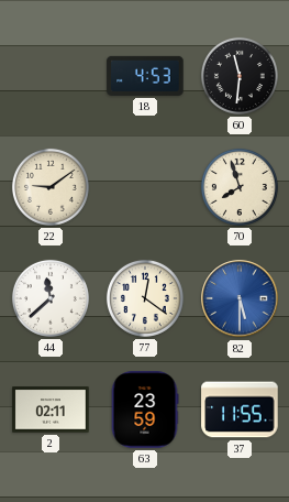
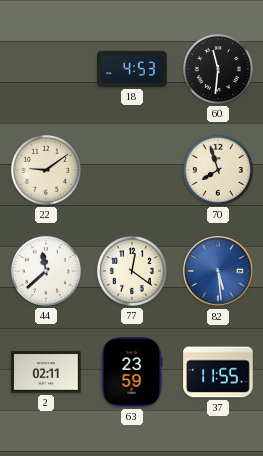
82: 5:30 -> 5:29 (218, 271)
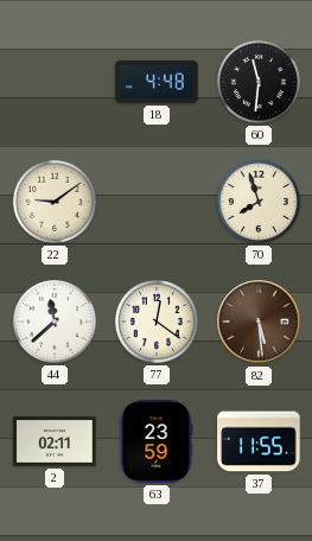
18: 4:53 -> 4:48 (157, 82)
82 dial: blue -> brown (259, 322)
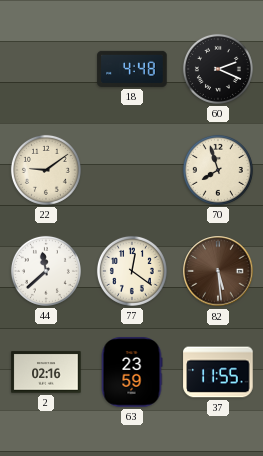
60: 11:31 -> 2:19 (218, 69)
2: 02:11 -> 02:16 (46, 372)
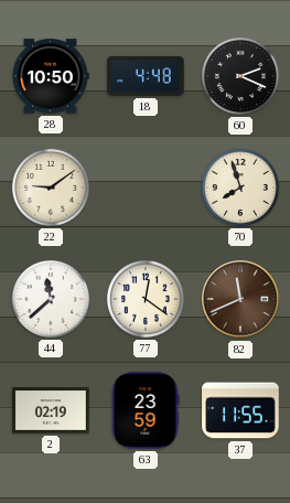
28: none -> 10:50 (51, 76)
82: 5:29 -> 11:41 (240, 299)
2: 02:16 -> 02:19 (51, 410)
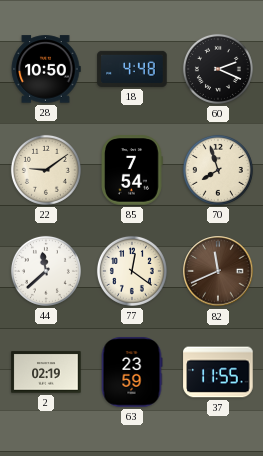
85: none -> 7:54 (132, 170)
